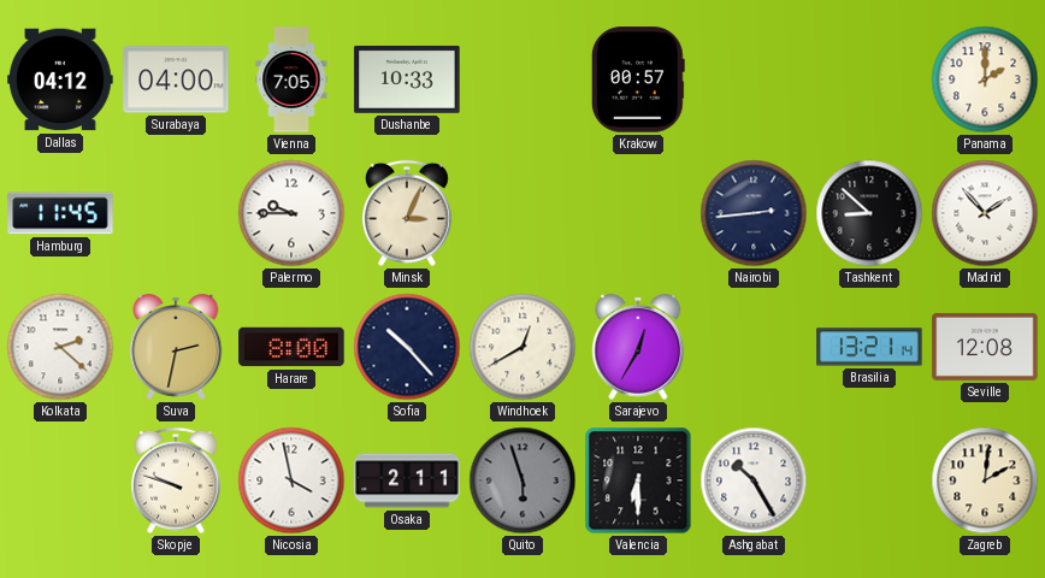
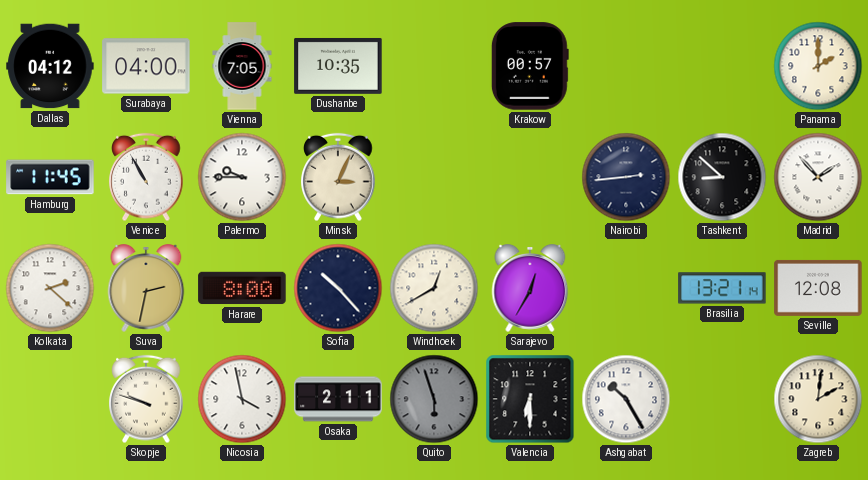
Dushanbe: 10:33 -> 10:35 (338, 66)
Venice: none -> 10:55 (146, 177)
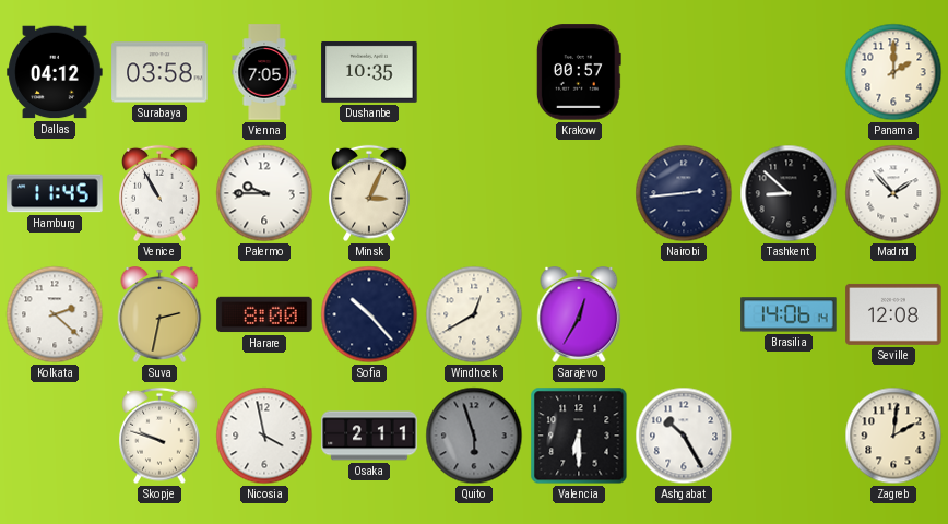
Surabaya: 04:00 -> 03:58 (159, 72)
Brasilia: 13:21 -> 14:06 (789, 314)
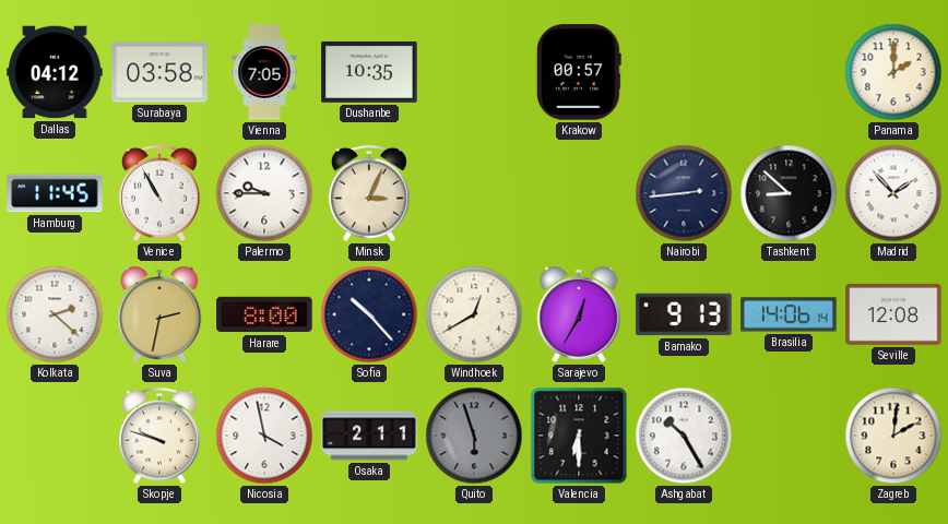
Bamako: none -> 9:13 (684, 314)
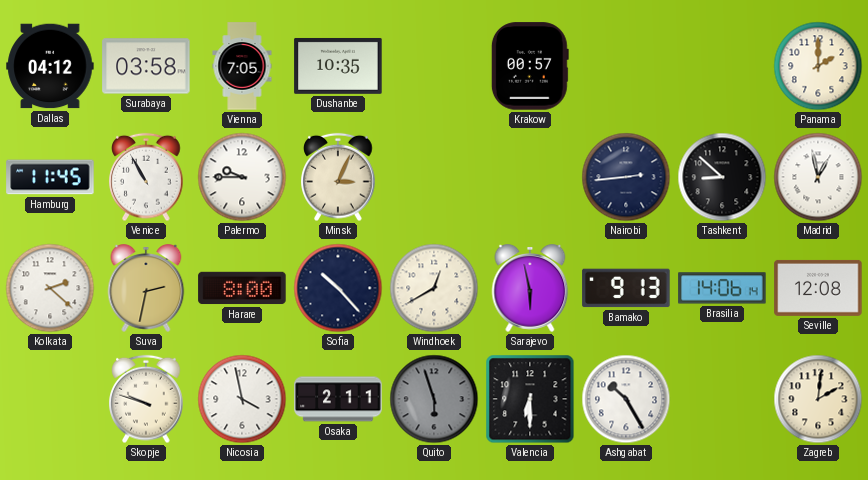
Madrid: 1:53 -> 12:58 (818, 177)
Sarajevo: 12:35 -> 5:58 (530, 288)
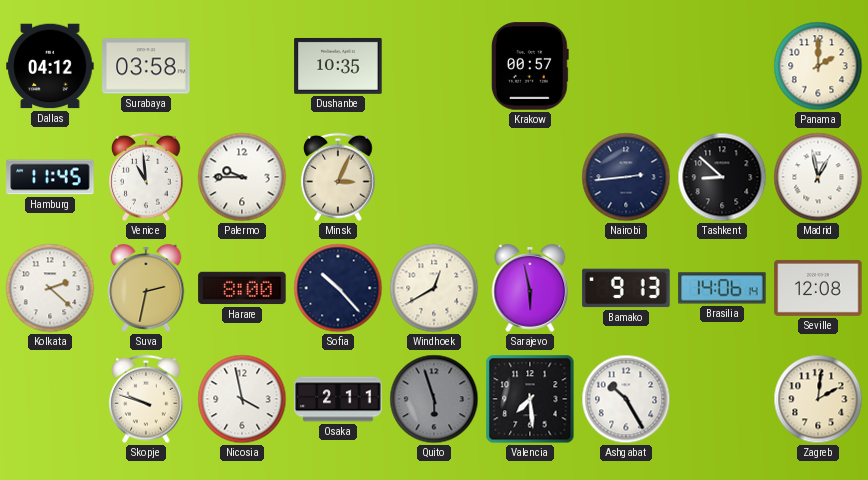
Vienna: 7:05 -> none (242, 66)
Venice: 10:55 -> 10:59 (146, 177)
Valencia: 6:30 -> 7:29 (530, 399)
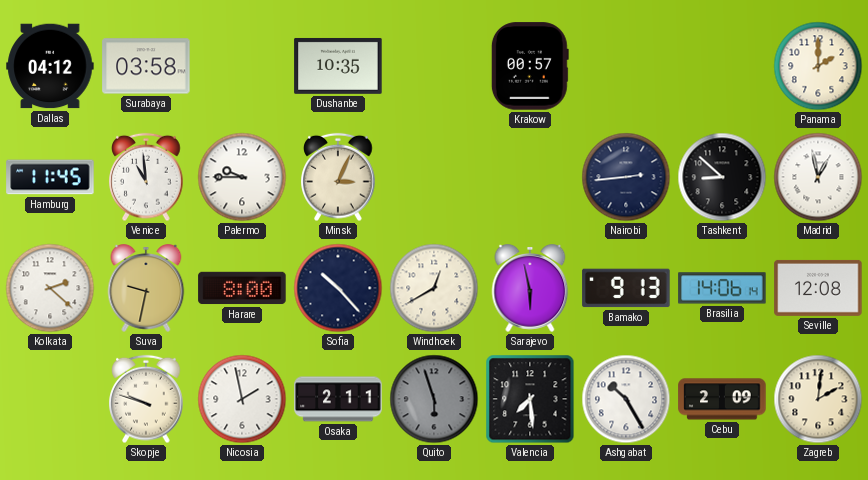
Suva: 2:32 -> 9:32 (146, 288)
Nicosia: 3:58 -> 1:58 (242, 399)
Cebu: none -> 2:09 (722, 399)
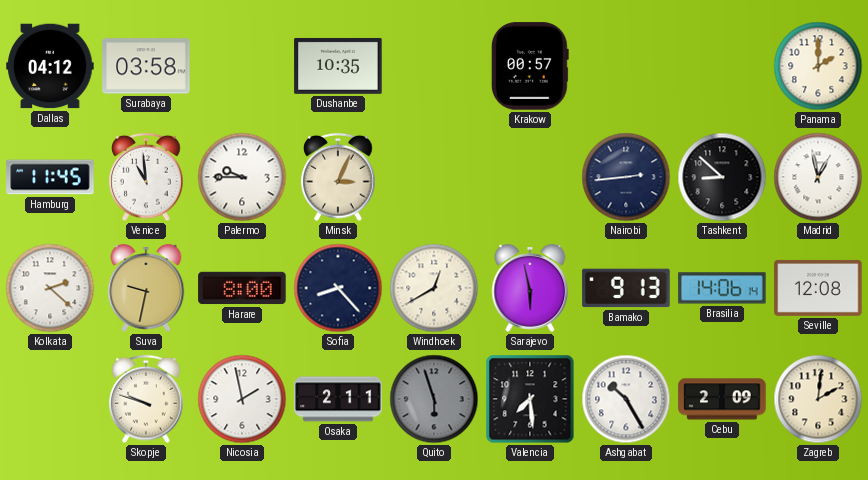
Sofia: 10:23 -> 8:23 (338, 288)
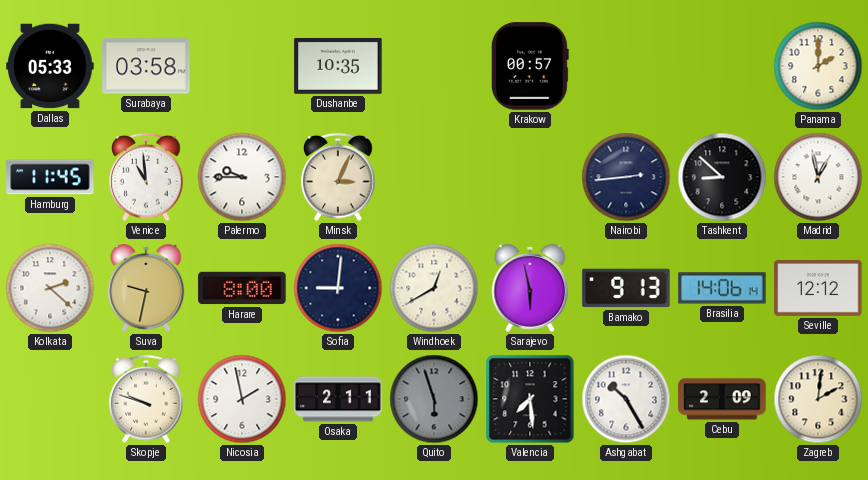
Dallas: 04:12 -> 05:33 (50, 66)
Sofia: 8:23 -> 9:01 (338, 288)
Seville: 12:08 -> 12:12 (818, 288)
